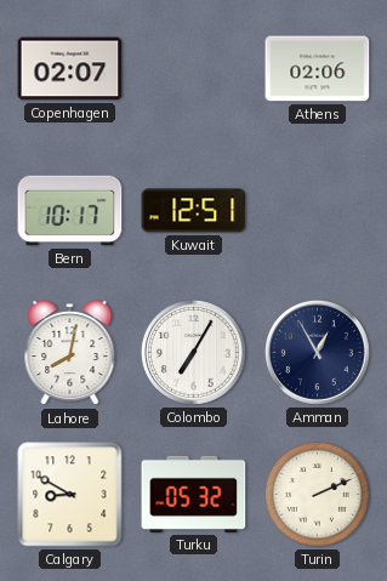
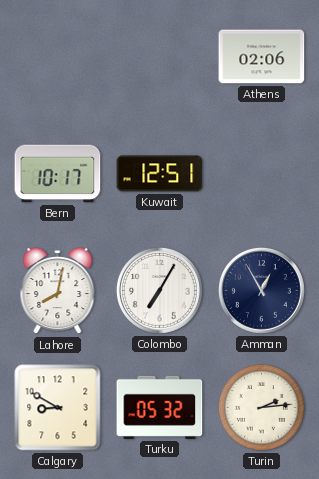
Copenhagen: 02:07 -> none (70, 69)
Turin: 2:11 -> 2:14 (261, 407)
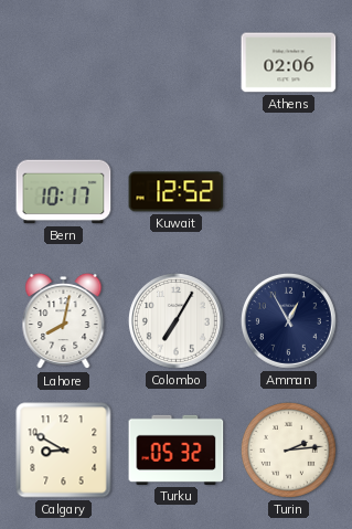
Kuwait: 12:51 -> 12:52 (177, 192)
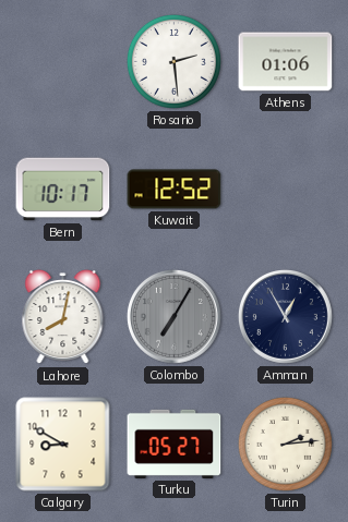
Rosario: none -> 2:29 (173, 61)
Athens: 02:06 -> 01:06 (286, 62)
Colombo dial: white -> grey (173, 316)
Turku: 05:32 -> 05:27 (175, 444)
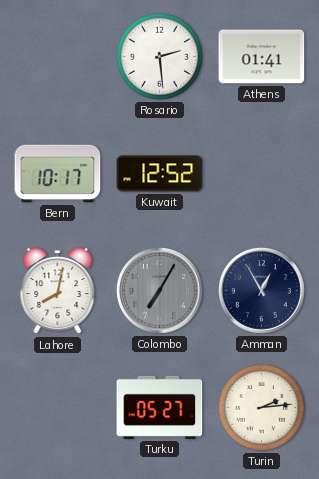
Athens: 01:06 -> 01:41 (262, 57)
Calgary: 8:50 -> none (63, 445)
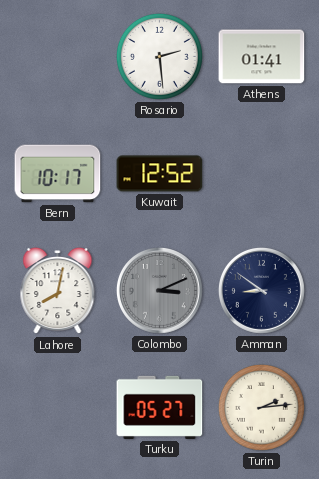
Colombo: 7:05 -> 3:11 (159, 290)
Amman: 12:55 -> 8:51 (261, 290)
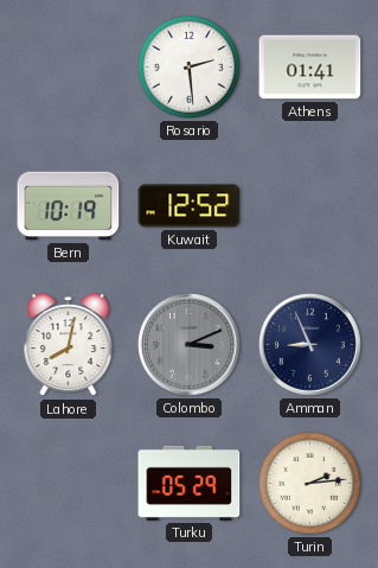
Bern: 10:17 -> 10:19 (69, 206)
Amman: 8:51 -> 8:56 (309, 344)
Turku: 05:27 -> 05:29 (190, 483)
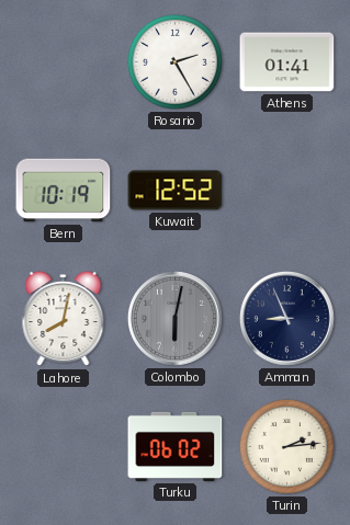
Rosario: 2:29 -> 2:25 (174, 61)
Colombo: 3:11 -> 6:02 (174, 318)
Turku: 05:29 -> 06:02 (176, 446)
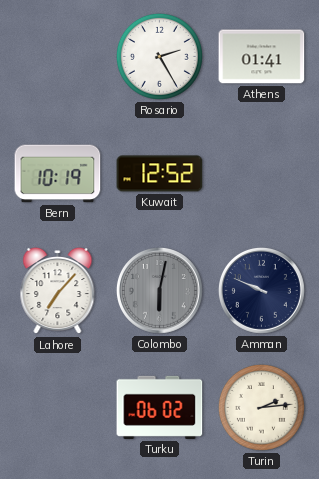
Lahore: 8:02 -> 7:07 (58, 291)
Amman: 8:56 -> 9:49 (261, 290)
